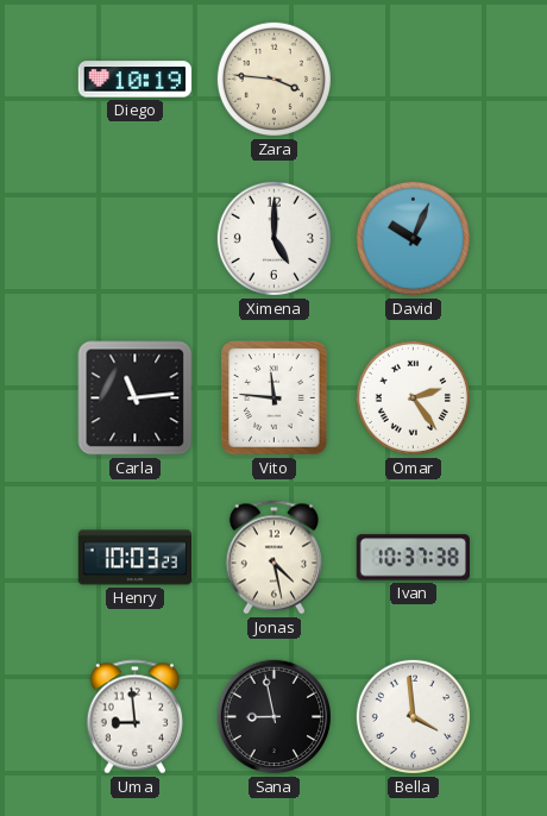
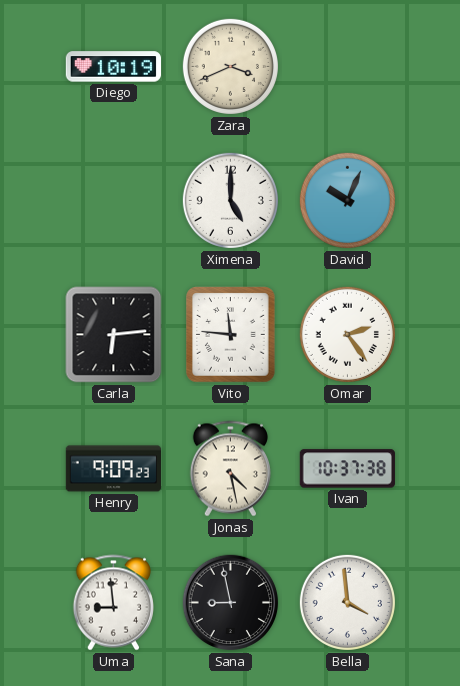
Zara: 3:46 -> 3:41 (230, 66)
Carla: 11:14 -> 6:14 (114, 335)
Henry: 10:03 -> 9:09 (113, 469)
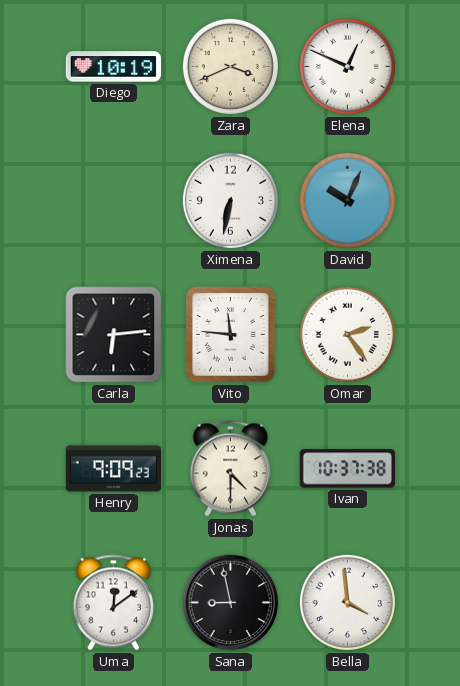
Elena: none -> 12:49 (347, 66)
Ximena: 5:00 -> 6:32 (230, 200)
Jonas: 4:28 -> 4:30 (230, 469)
Uma: 8:59 -> 12:09 (113, 603)
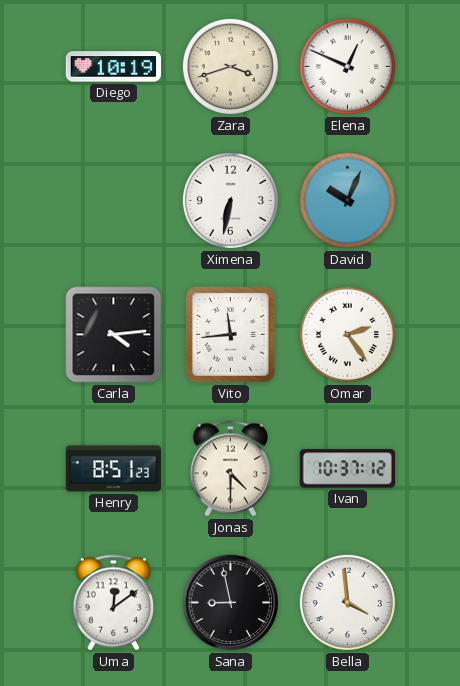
Zara: 3:41 -> 3:42 (230, 66)
Carla: 6:14 -> 4:14 (114, 335)
Vito: 11:46 -> 11:44 (231, 335)
Henry: 9:09 -> 8:51 (113, 469)
Ivan: 10:37:38 -> 10:37:12 (347, 469)
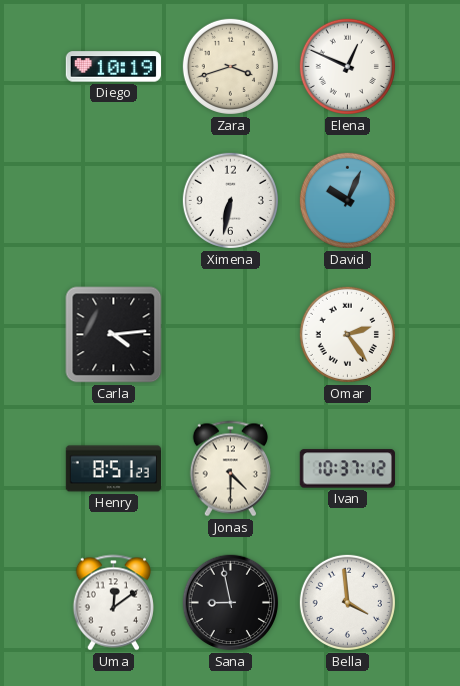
Vito: 11:44 -> none (231, 335)
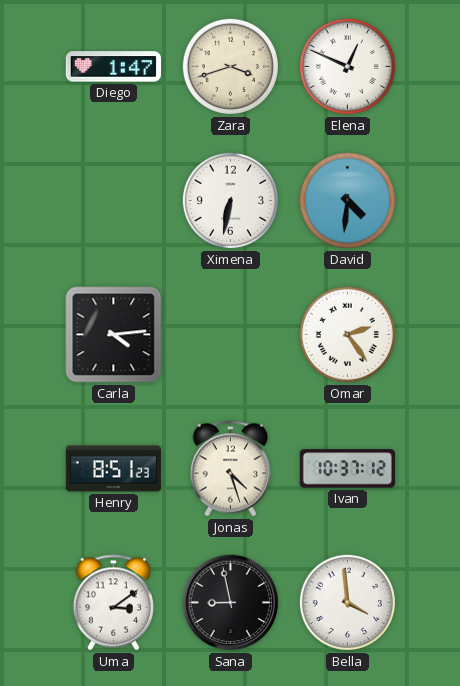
Diego: 10:19 -> 1:47 (113, 67)
David: 10:04 -> 4:31 (347, 200)
Jonas: 4:30 -> 4:27 (230, 469)
Uma: 12:09 -> 3:09 (113, 603)
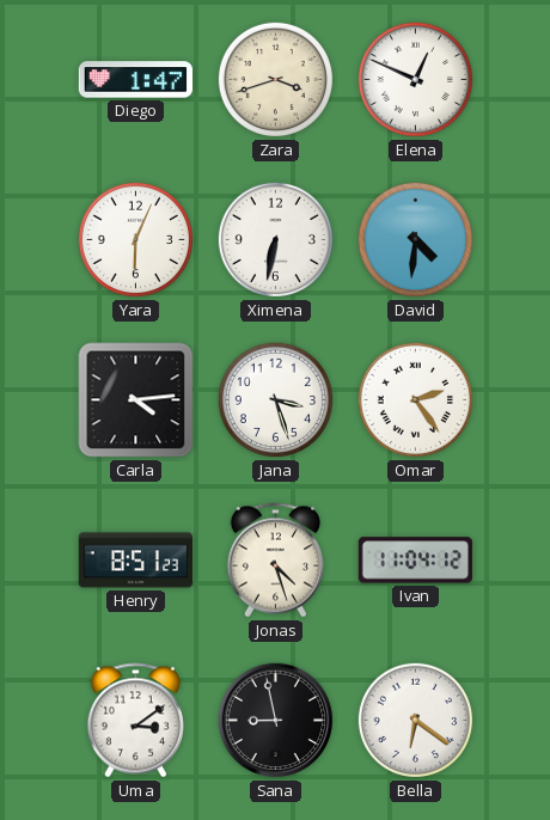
Yara: none -> 6:04 (135, 239)
Jana: none -> 3:27 (275, 399)
Ivan: 10:37 -> 11:04 (415, 561)
Bella: 3:59 -> 6:21 (415, 720)
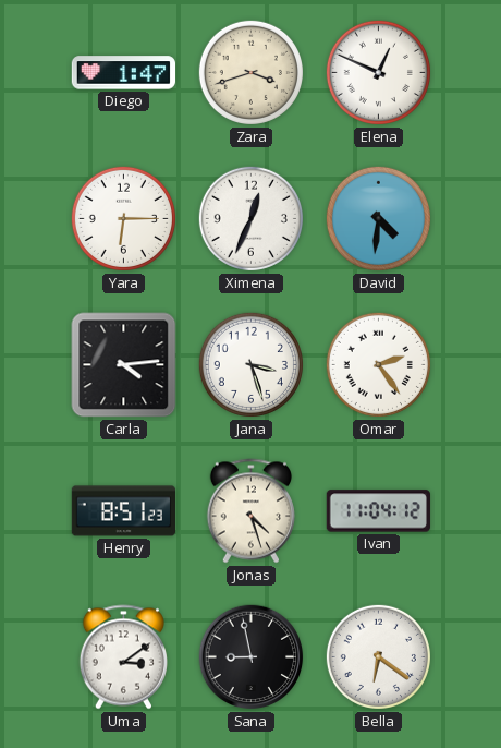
Yara: 6:04 -> 6:15 (123, 218)
Ximena: 6:32 -> 12:34 (250, 218)
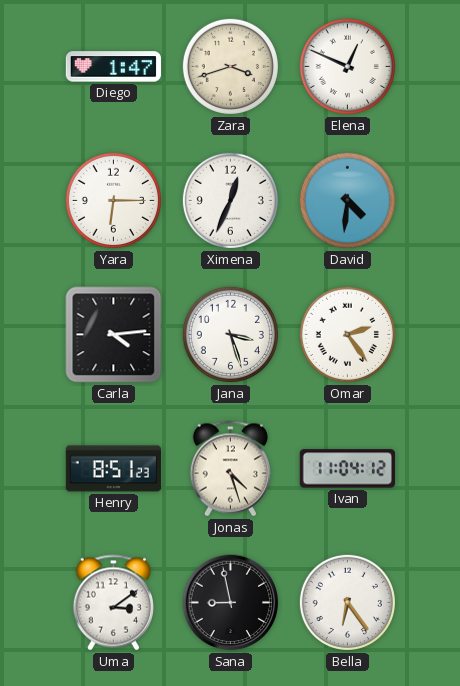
Bella: 6:21 -> 6:24 (347, 602)
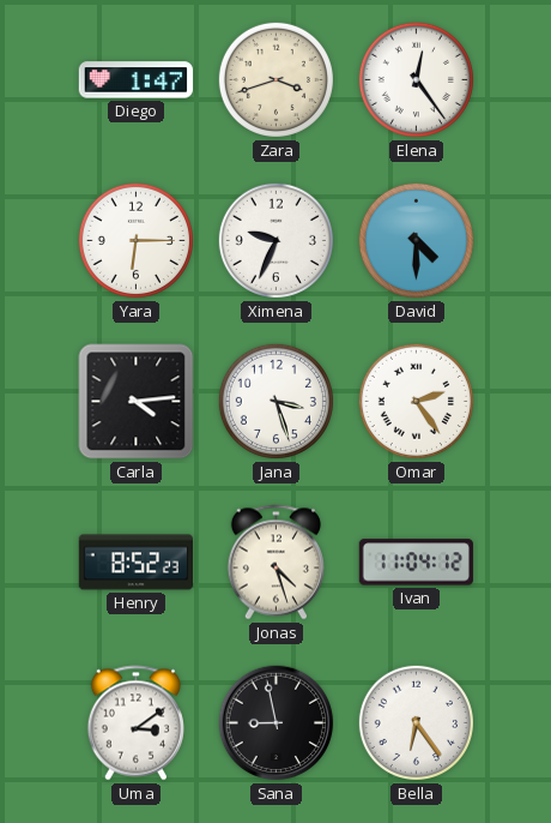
Elena: 12:49 -> 12:24 (416, 79)
Ximena: 12:34 -> 9:34 (275, 240)
David: 4:31 -> 4:30 (416, 240)
Henry: 8:51 -> 8:52 (135, 563)
